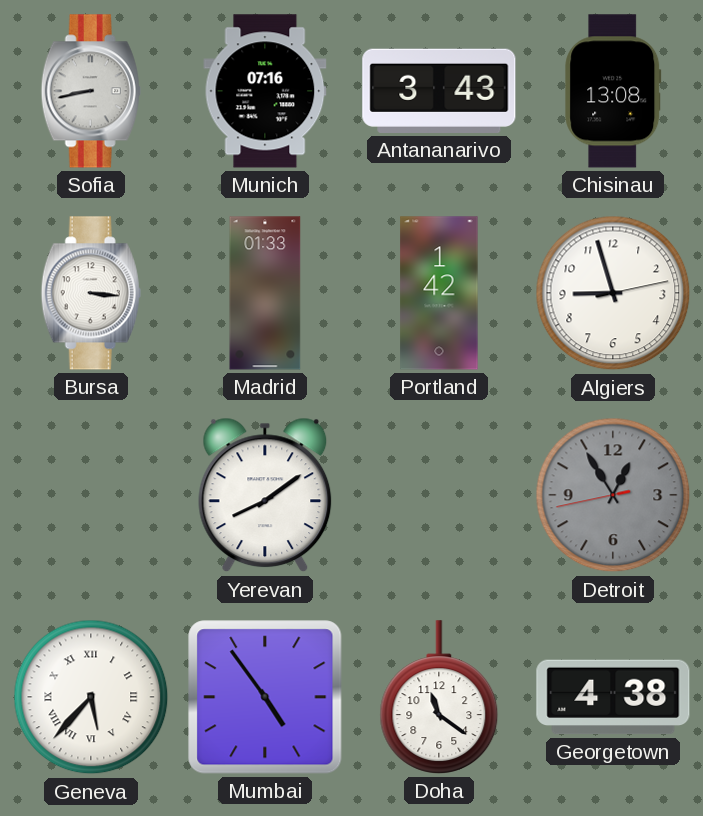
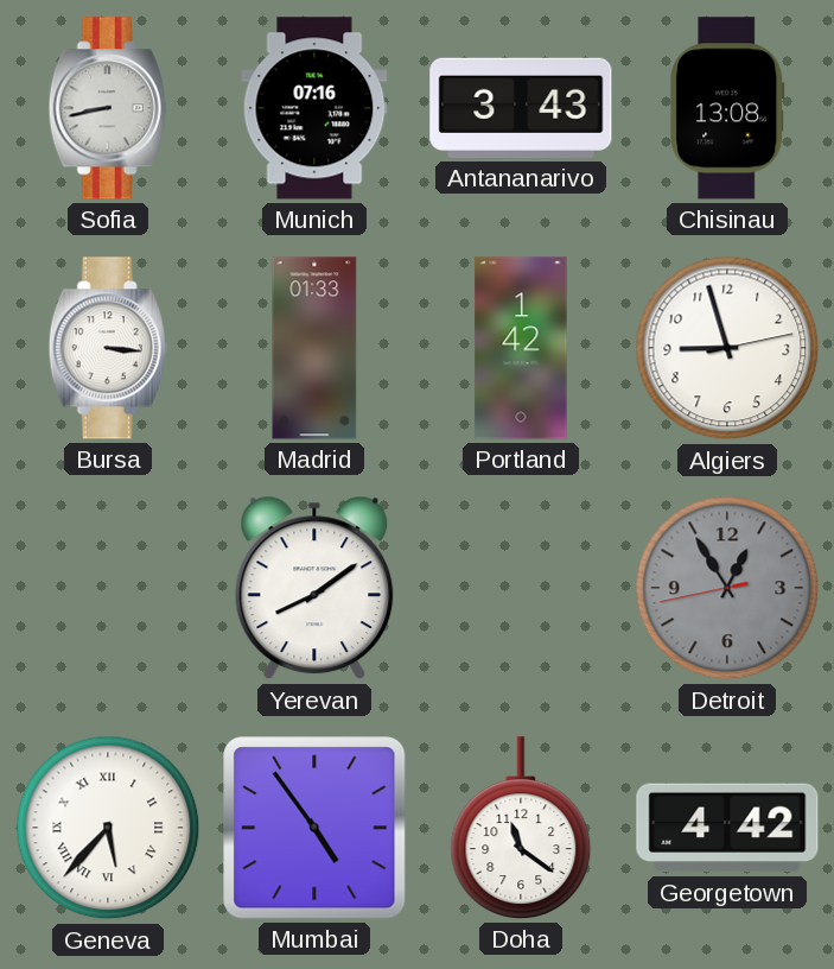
Georgetown: 4:38 -> 4:42 (727, 828)
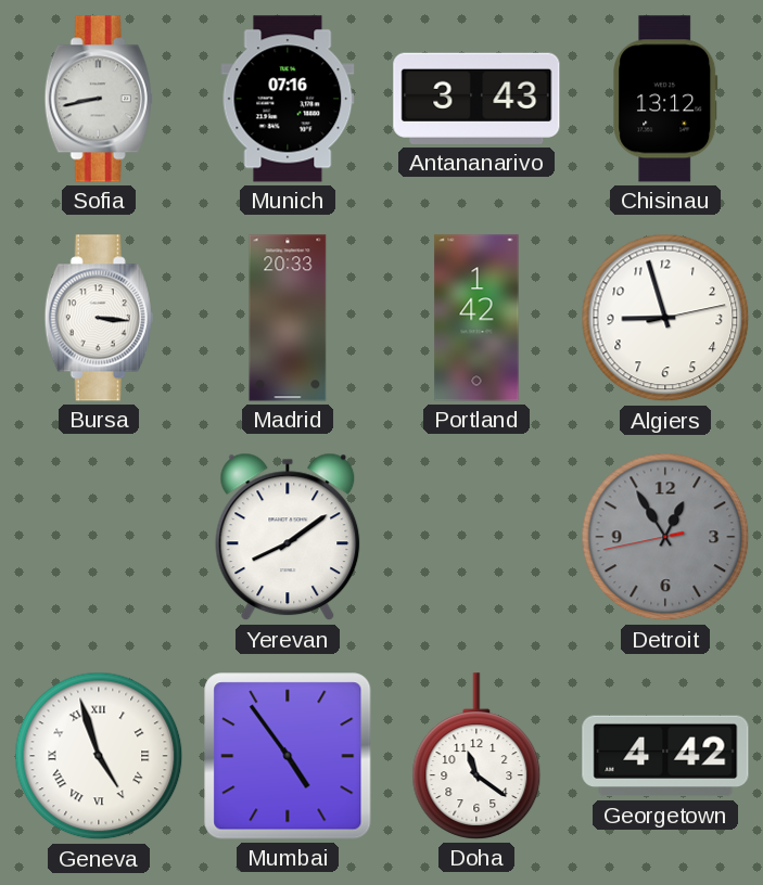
Chisinau: 13:08 -> 13:12 (665, 99)
Madrid: 01:33 -> 20:33 (288, 318)
Geneva: 5:37 -> 4:57 (99, 756)
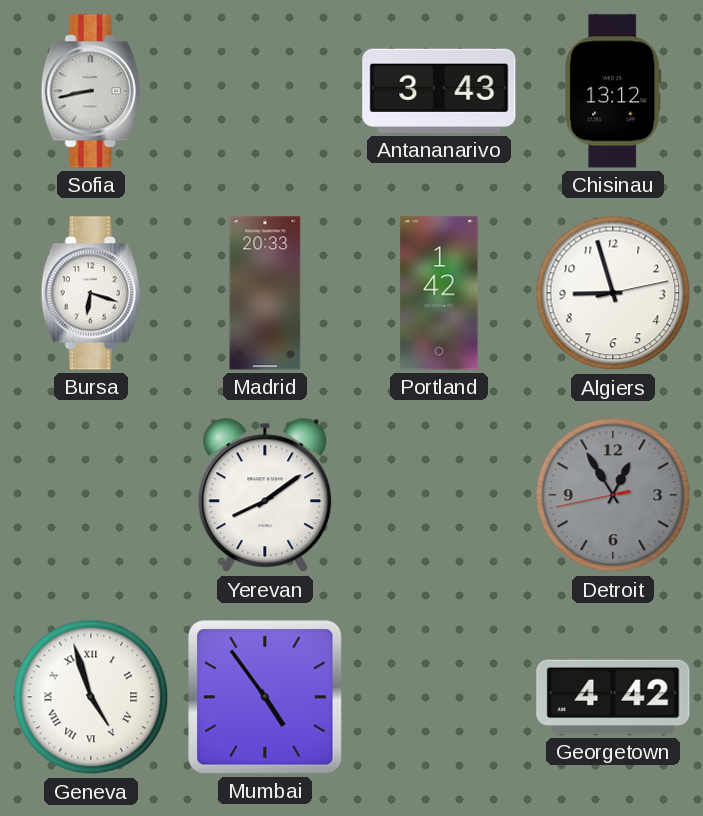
Munich: 07:16 -> none (288, 99)
Bursa: 3:16 -> 6:18 (91, 293)
Doha: 11:21 -> none (476, 756)
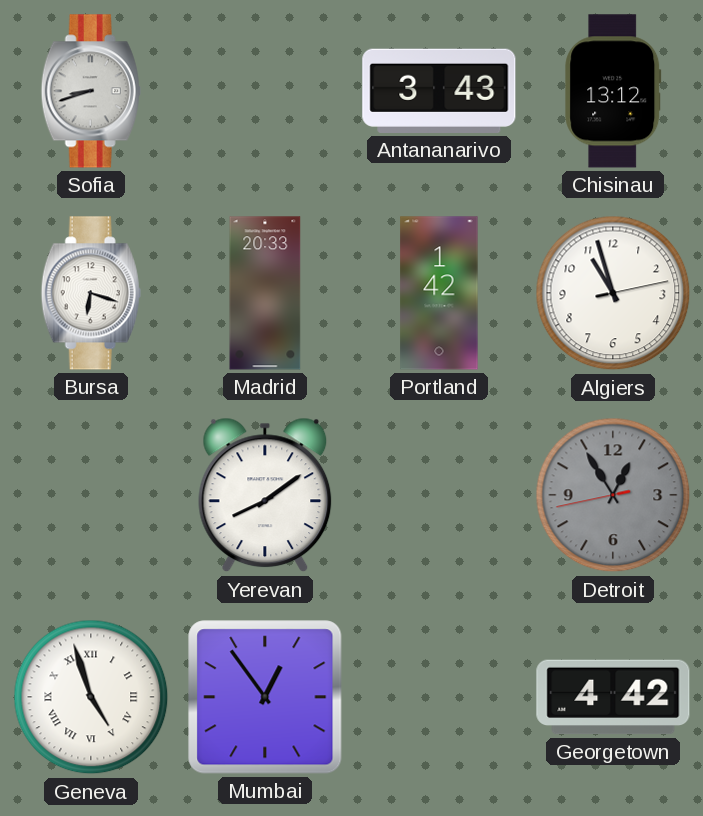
Sofia: 8:43 -> 8:42 (91, 91)
Algiers: 8:57 -> 10:57 (613, 293)
Mumbai: 4:54 -> 12:54 (265, 697)
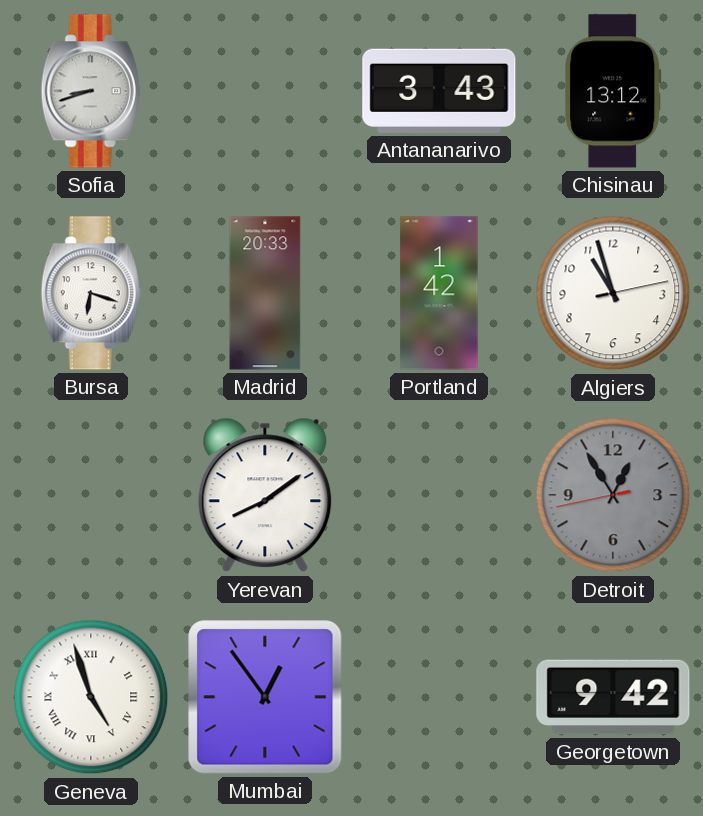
Georgetown: 4:42 -> 9:42 (613, 697)
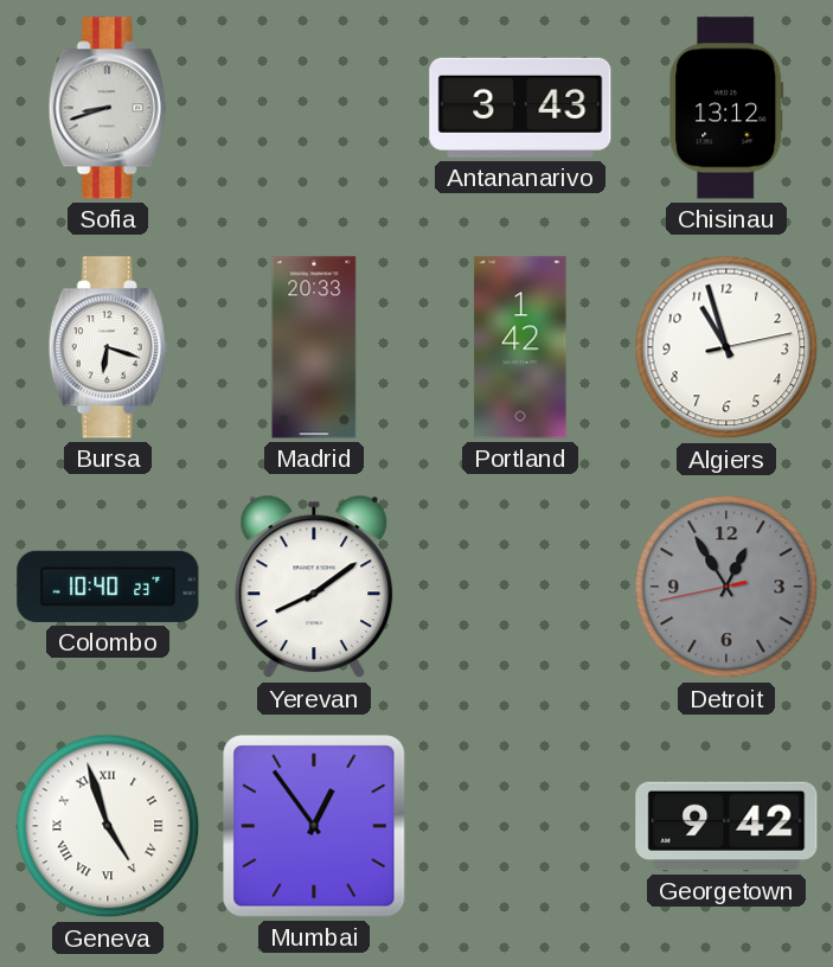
Colombo: none -> 10:40 (108, 587)
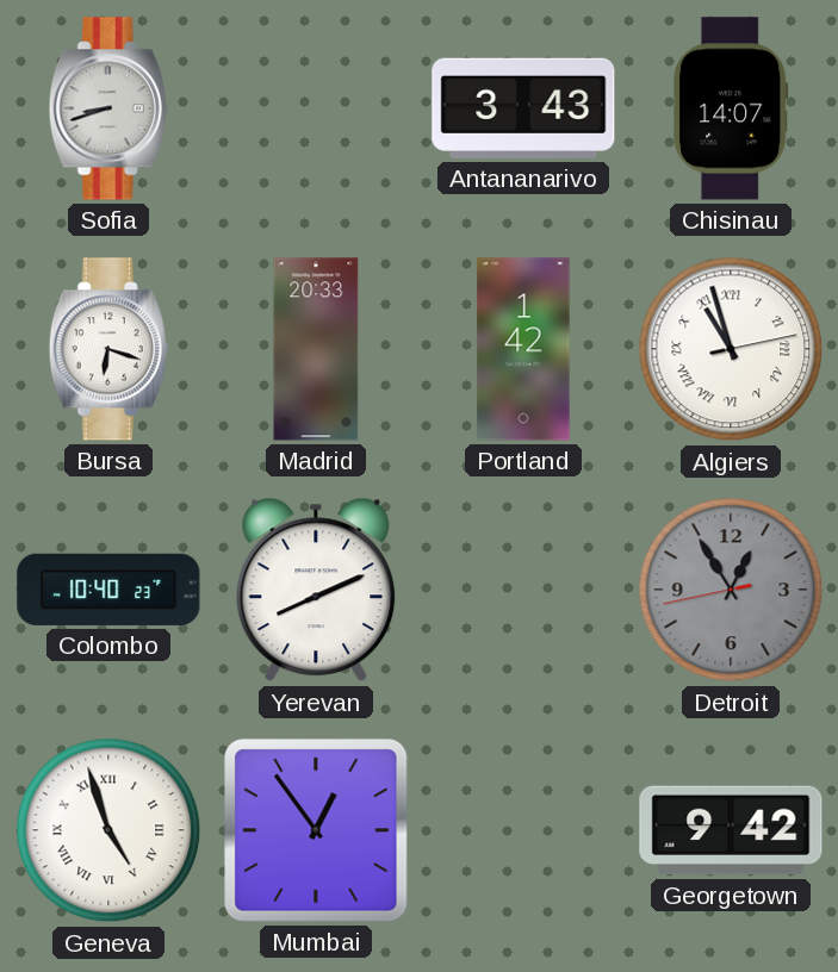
Chisinau: 13:12 -> 14:07 (731, 108)
Algiers numerals: Arabic -> Roman (731, 349)
Yerevan: 8:09 -> 8:11 (316, 590)
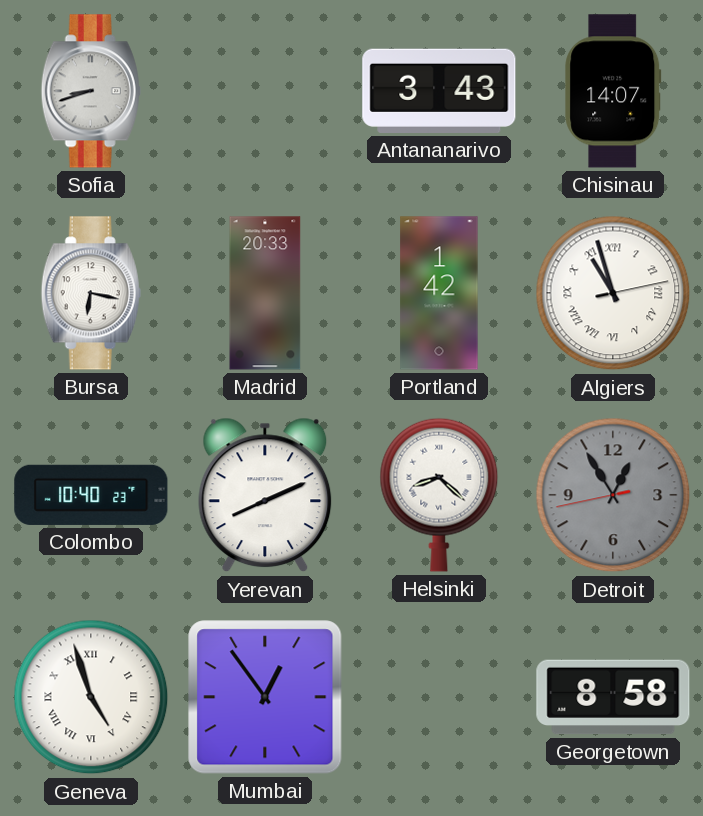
Bursa: 6:18 -> 6:17 (91, 293)
Helsinki: none -> 8:22 (439, 495)
Georgetown: 9:42 -> 8:58 (613, 697)
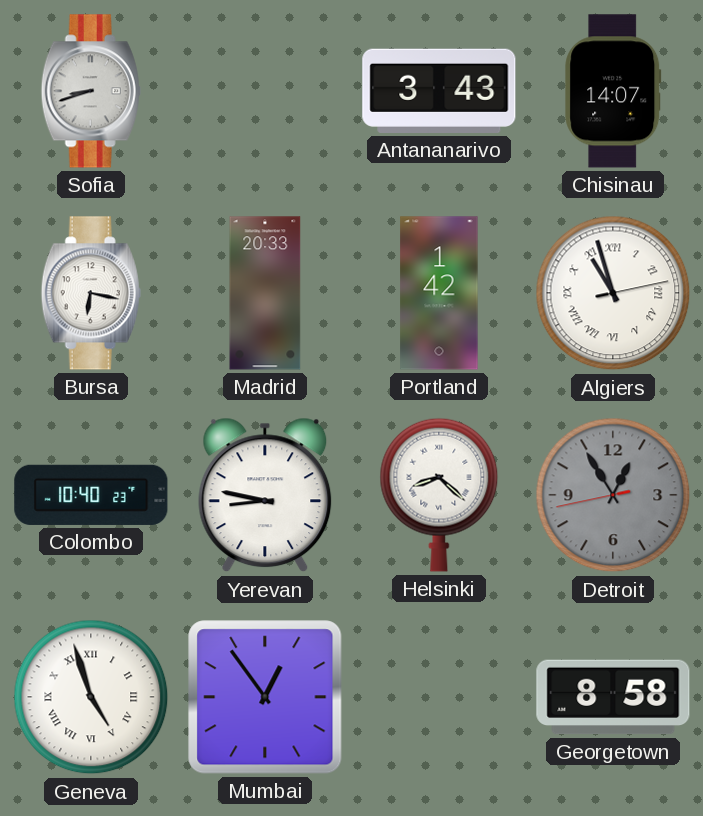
Yerevan: 8:11 -> 8:47 (265, 495)
